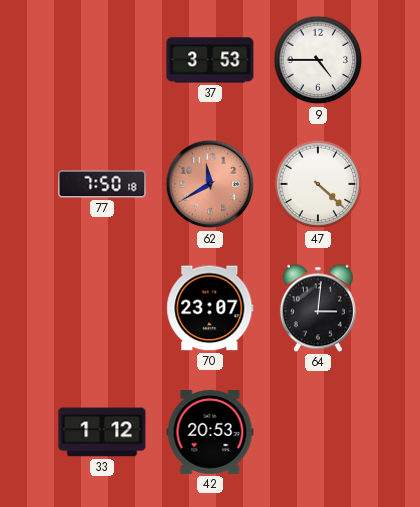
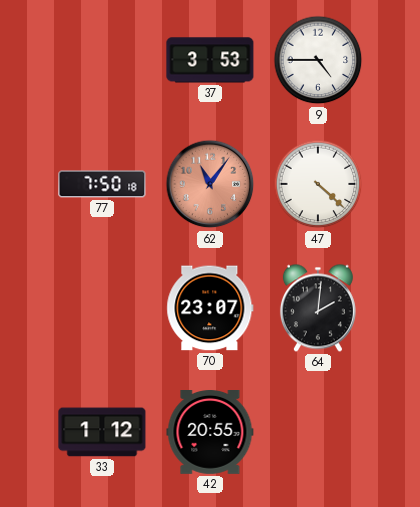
62: 11:40 -> 11:06 (210, 184)
64: 3:01 -> 2:01 (318, 308)
42: 20:53 -> 20:55 (210, 433)
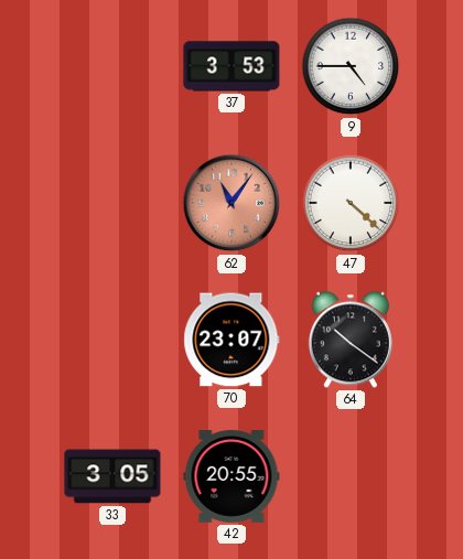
77: 7:50 -> none (102, 184)
64: 2:01 -> 10:21 (351, 340)
33: 1:12 -> 3:05 (112, 476)
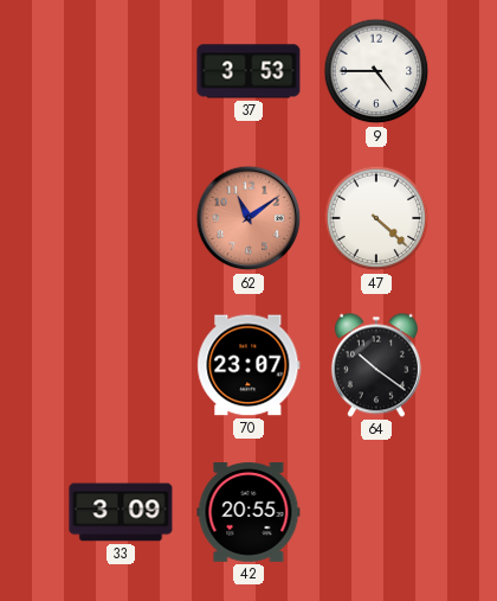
62: 11:06 -> 11:09 (248, 218)
33: 3:05 -> 3:09 (121, 512)
